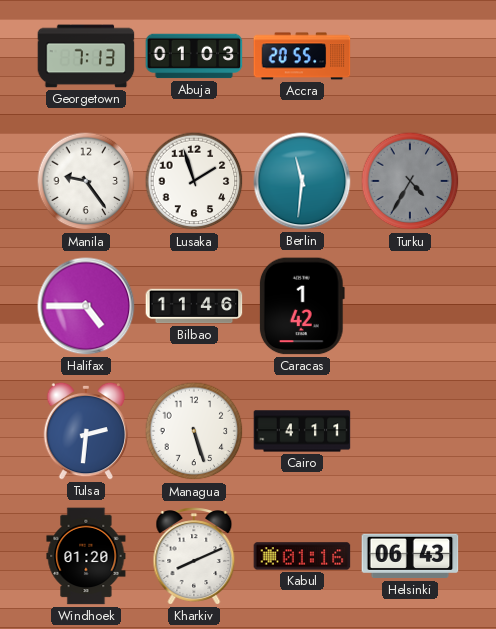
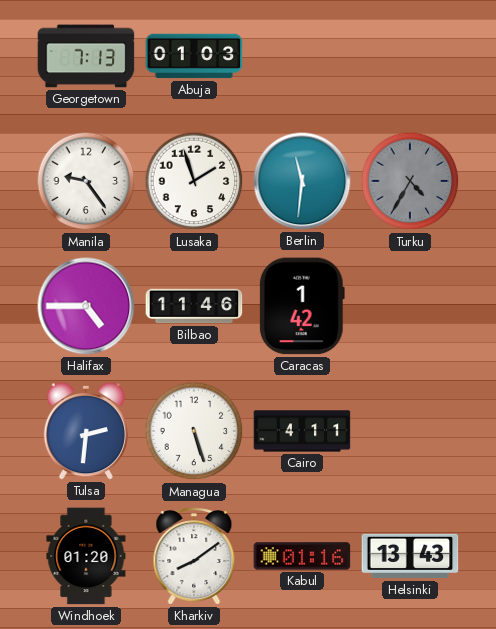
Accra: 20:55 -> none (302, 56)
Kharkiv: 8:11 -> 8:09 (194, 556)
Helsinki: 06:43 -> 13:43 (410, 556)
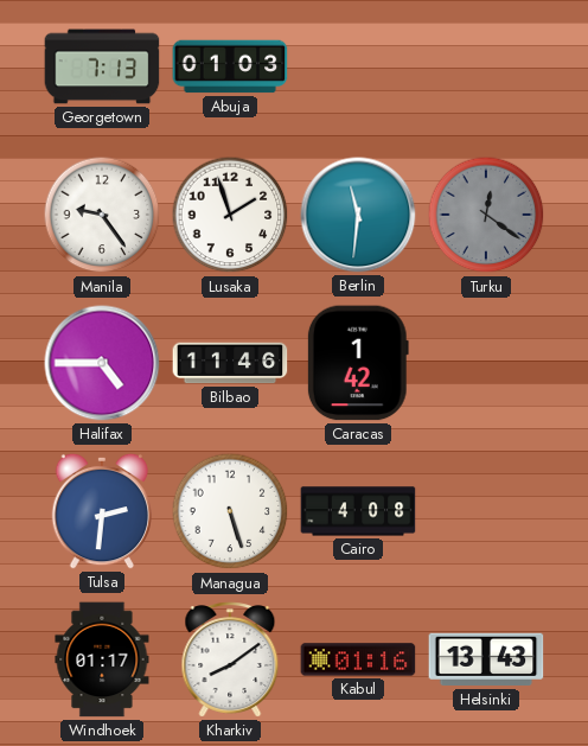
Turku: 4:35 -> 12:21 (486, 215)
Cairo: 4:11 -> 4:08 (358, 511)
Windhoek: 01:20 -> 01:17 (102, 659)
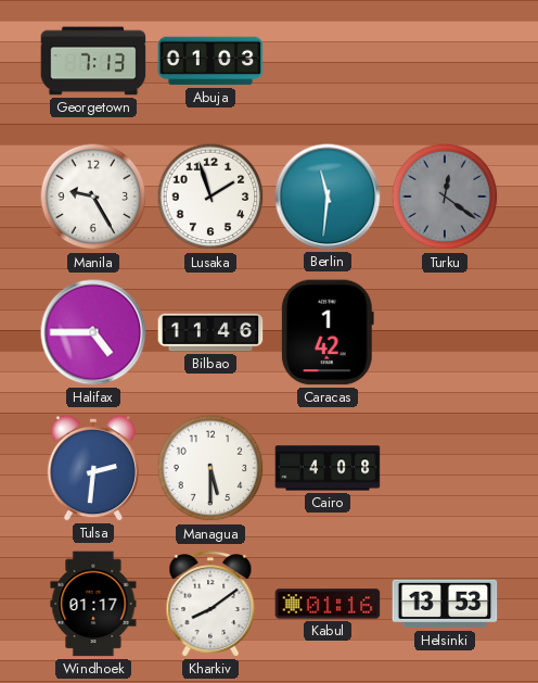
Manila: 9:24 -> 9:25 (93, 197)
Managua: 5:27 -> 5:30 (210, 468)
Helsinki: 13:43 -> 13:53 (445, 604)
